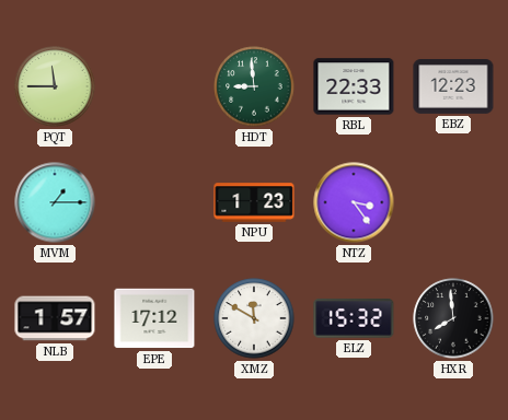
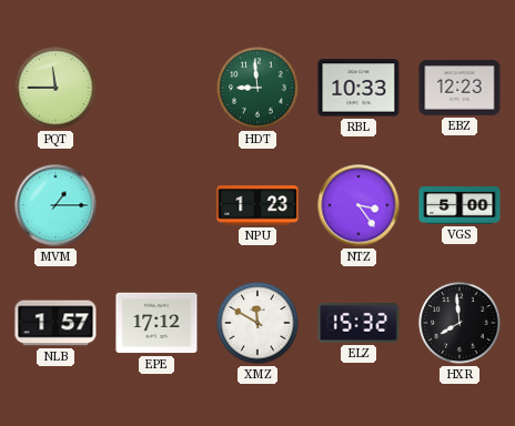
RBL: 22:33 -> 10:33 (359, 88)
VGS: none -> 5:00 (460, 205)
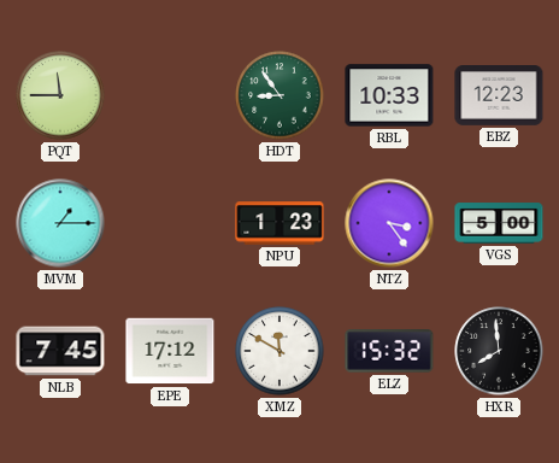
HDT: 8:59 -> 8:54 (279, 95)
NLB: 1:57 -> 7:45 (60, 351)
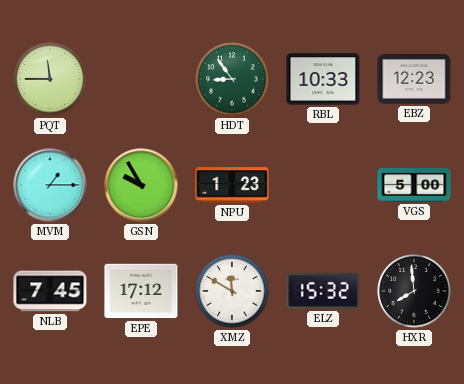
GSN: none -> 9:55 (141, 185)
NTZ: 3:24 -> none (389, 223)
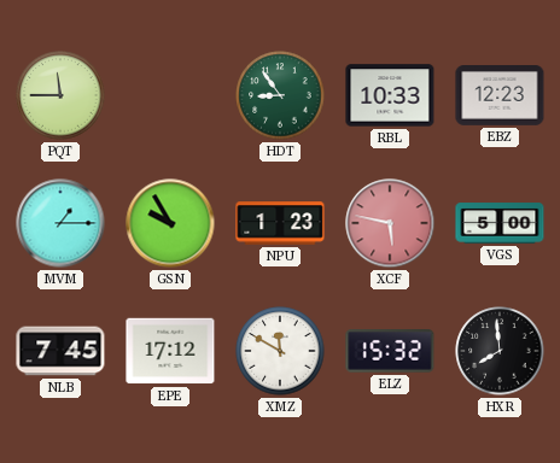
XCF: none -> 5:47 (390, 223)
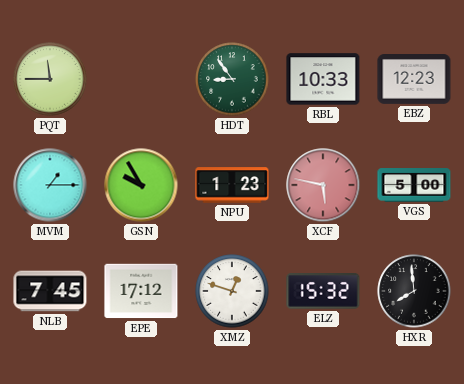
XMZ: 11:50 -> 12:48 (232, 291)
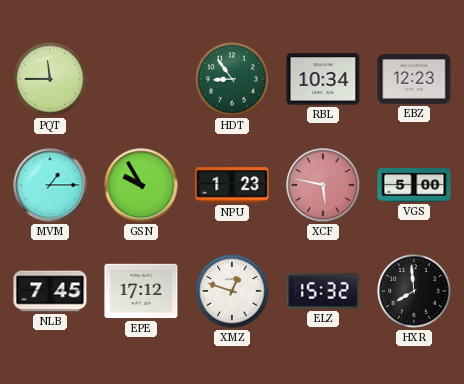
RBL: 10:33 -> 10:34 (323, 79)
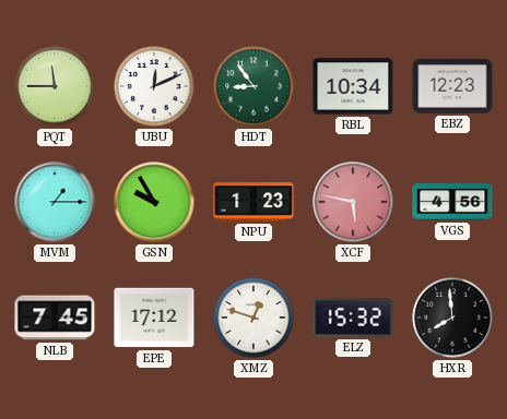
UBU: none -> 12:11 (154, 86)
VGS: 5:00 -> 4:56 (452, 202)
